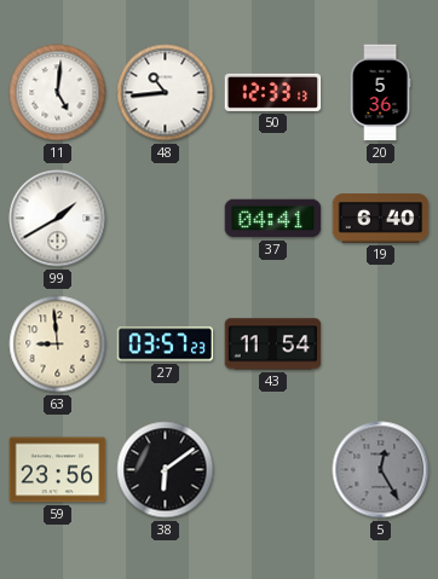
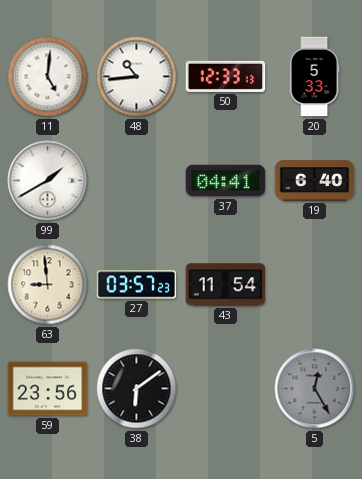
20: 5:36 -> 5:33 (314, 77)
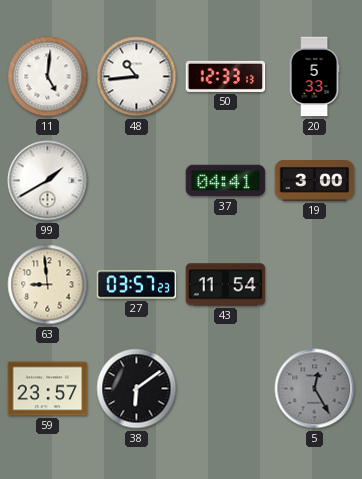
19: 6:40 -> 3:00 (315, 181)
59: 23:56 -> 23:57 (48, 389)
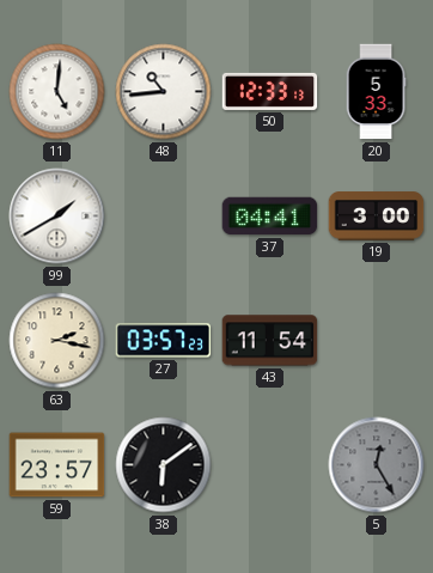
63: 8:59 -> 2:17 (57, 341)
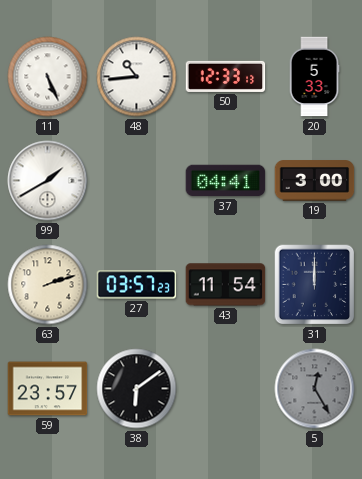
11: 5:01 -> 5:26 (48, 77)
63: 2:17 -> 2:12 (48, 285)
31: none -> 12:00 (315, 285)
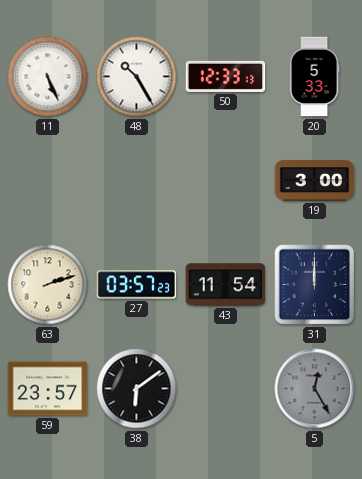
48: 10:44 -> 10:25 (137, 77)
99: 1:40 -> none (48, 181)
37: 04:41 -> none (226, 181)
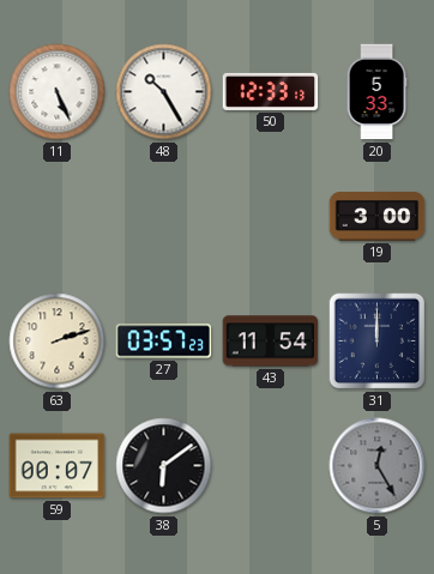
59: 23:57 -> 00:07 (58, 466)
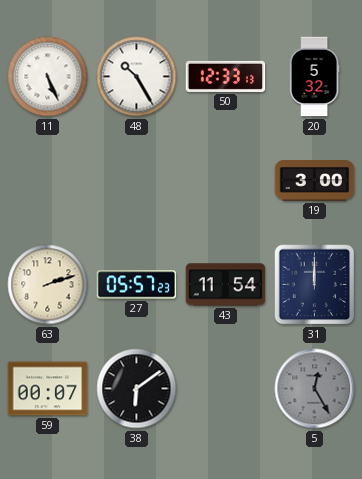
20: 5:33 -> 5:32 (314, 77)
27: 03:57 -> 05:57 (137, 285)
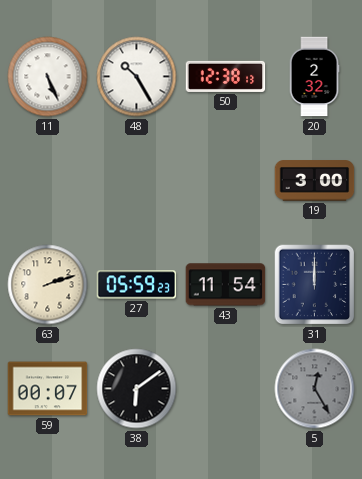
50: 12:33 -> 12:38 (226, 76)
20: 5:32 -> 2:32 (314, 77)
27: 05:57 -> 05:59 (137, 285)
